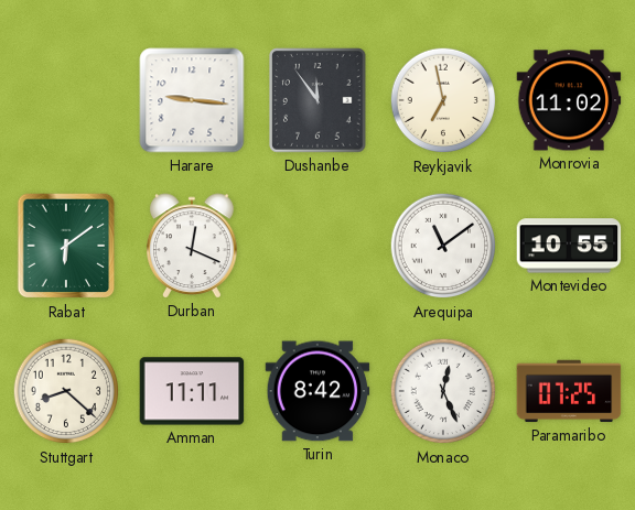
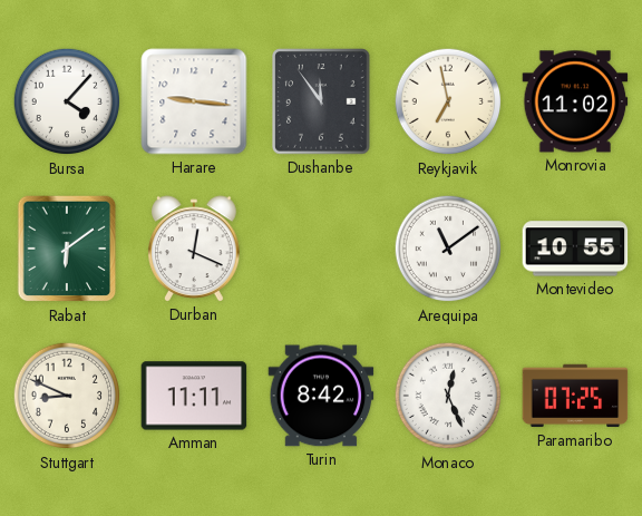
Bursa: none -> 4:07 (67, 101)
Stuttgart: 8:22 -> 8:49 (67, 396)
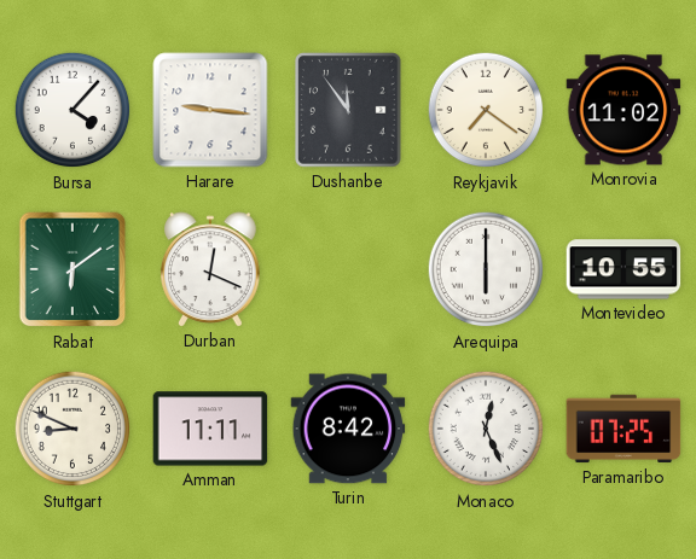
Reykjavik: 6:58 -> 7:21 (486, 110)
Arequipa: 11:09 -> 6:00 (486, 269)
